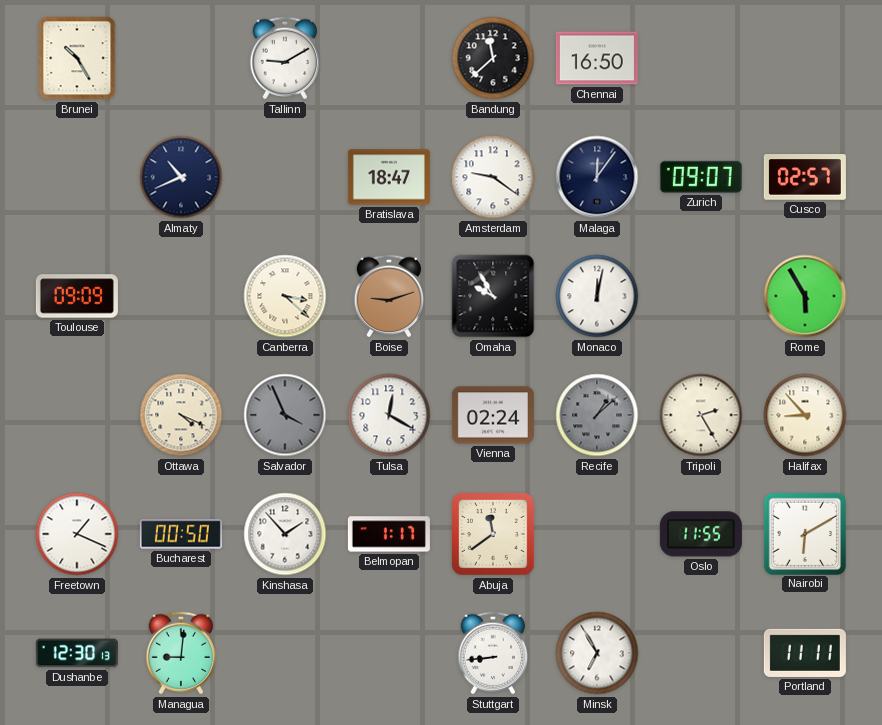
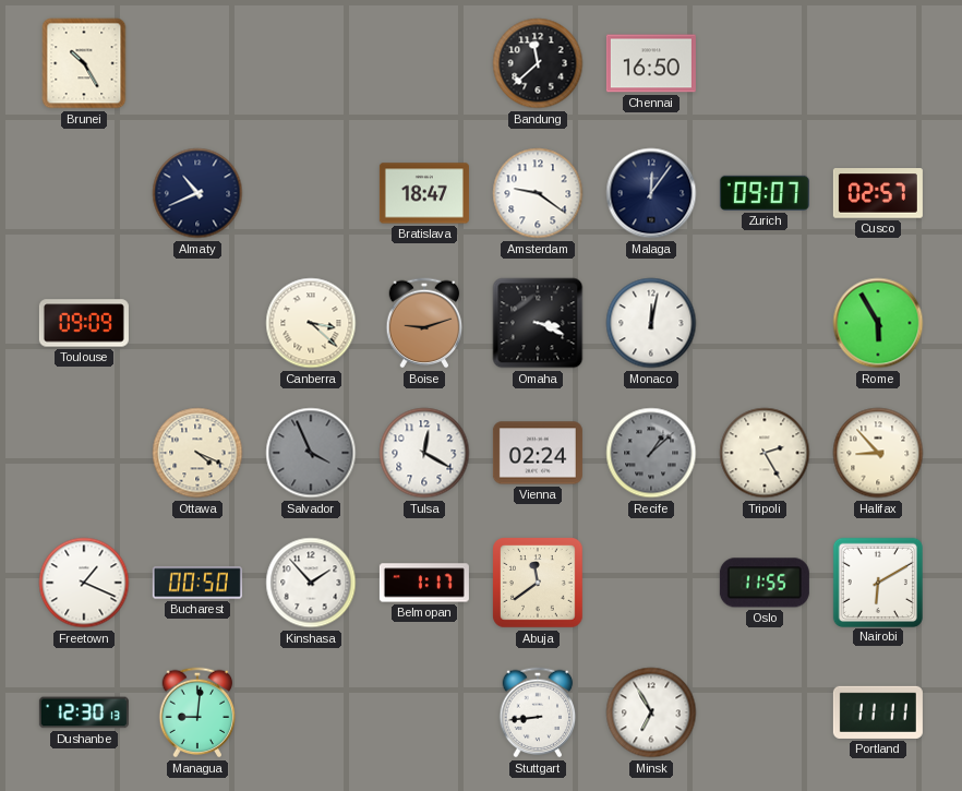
Tallinn: 9:10 -> none (285, 58)
Omaha: 9:55 -> 3:19 (538, 323)
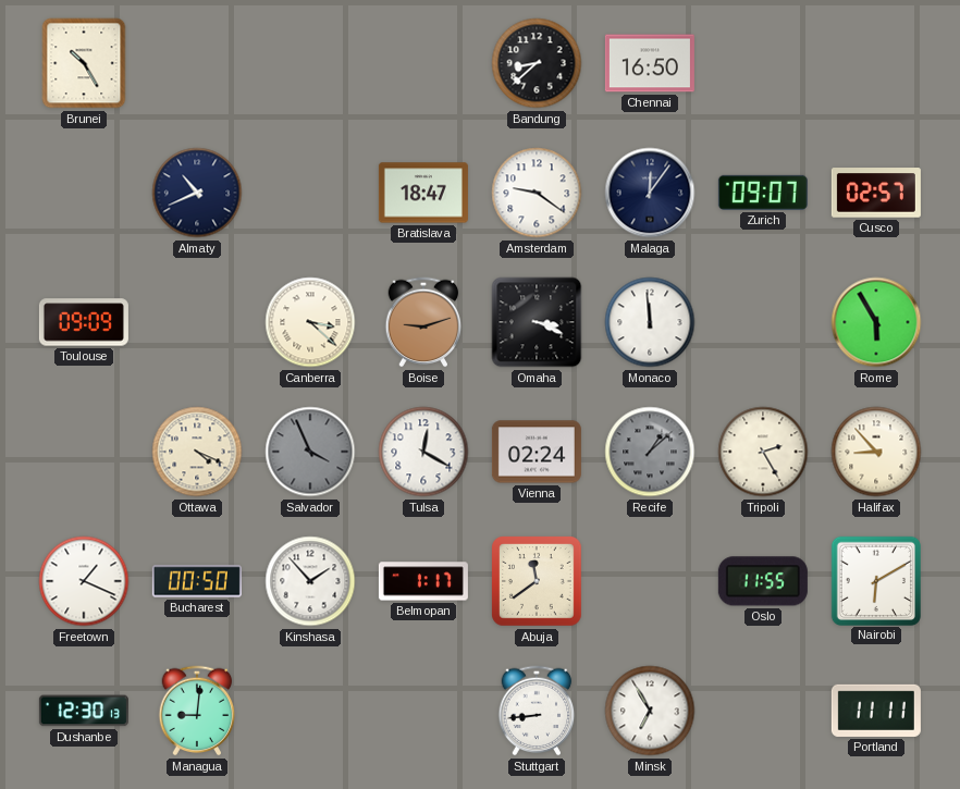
Bandung: 11:38 -> 8:38 (537, 63)
Monaco: 12:02 -> 11:59 (650, 322)
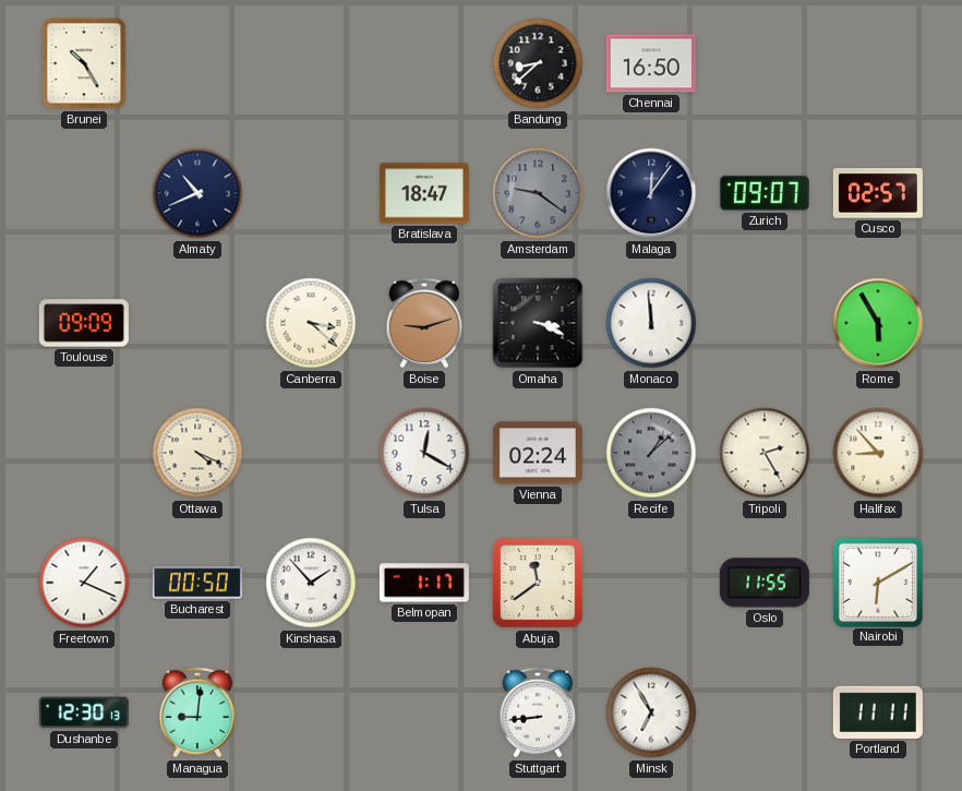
Amsterdam dial: white -> grey (538, 193)
Salvador: 3:56 -> none (310, 452)
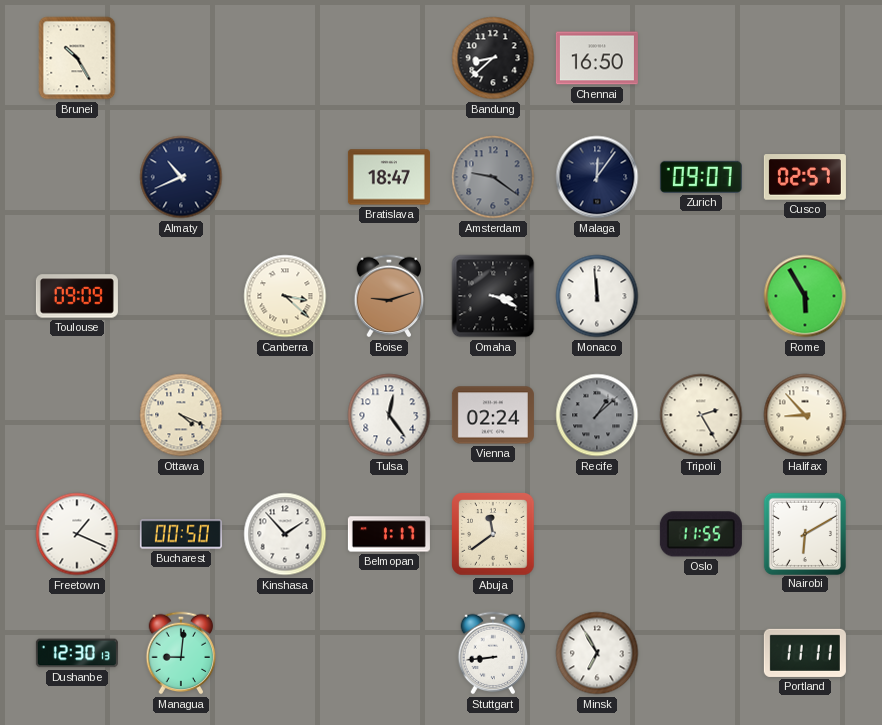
Tulsa: 12:20 -> 12:24 (389, 415)
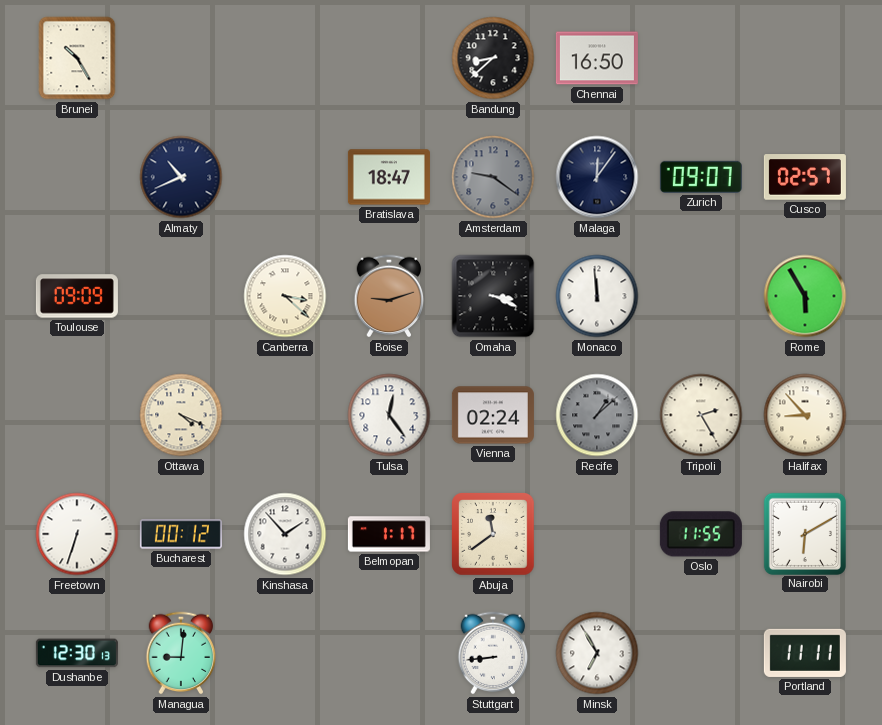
Freetown: 1:19 -> 6:33 (77, 534)
Bucharest: 00:50 -> 00:12 (181, 534)
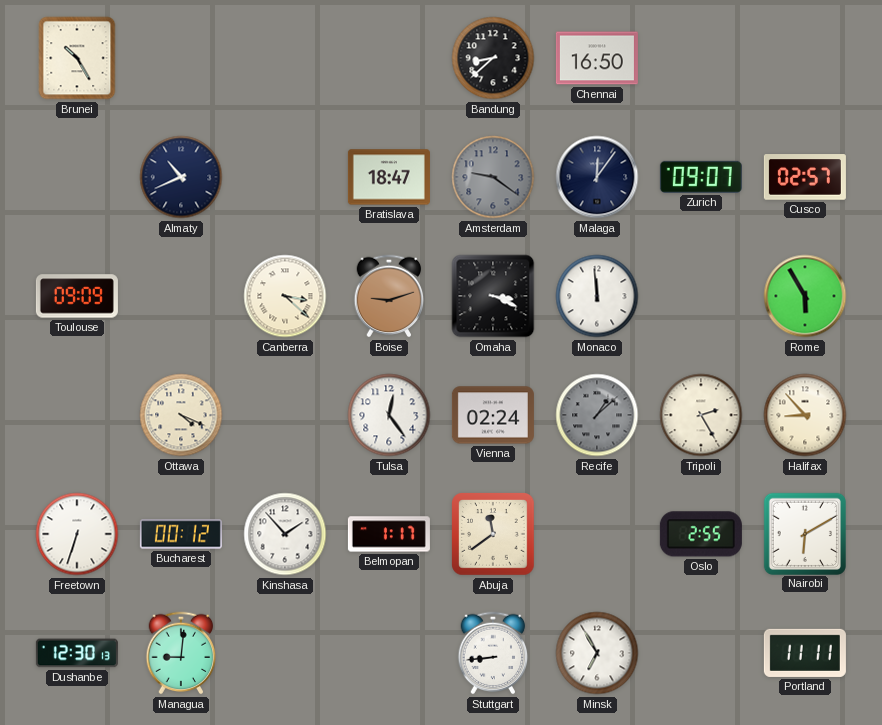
Oslo: 11:55 -> 2:55 (701, 534)
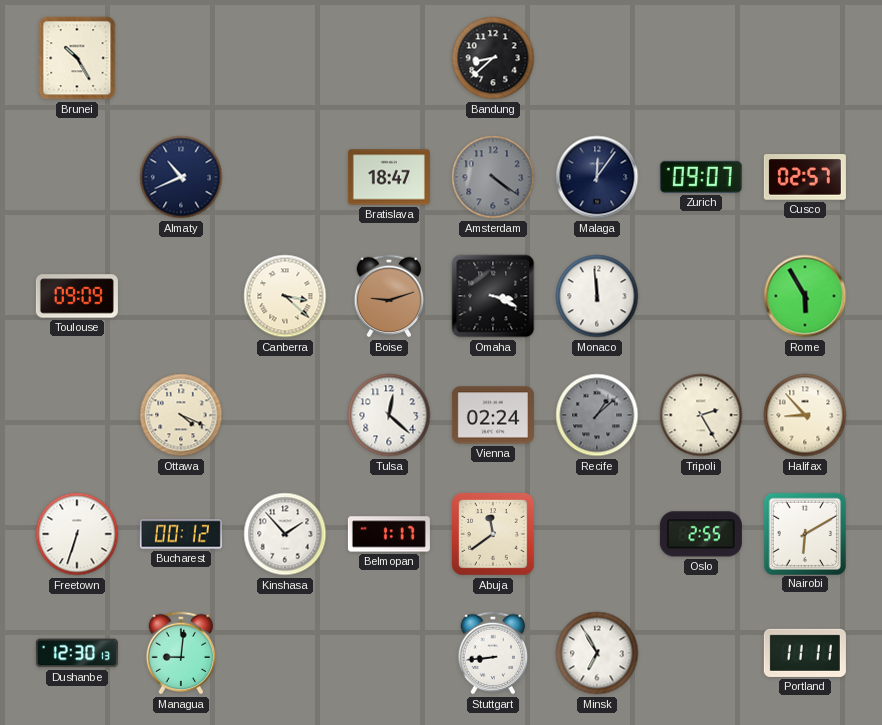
Chennai: 16:50 -> none (597, 58)
Amsterdam: 9:21 -> 4:21 (493, 177)
Tulsa: 12:24 -> 12:22 (389, 415)
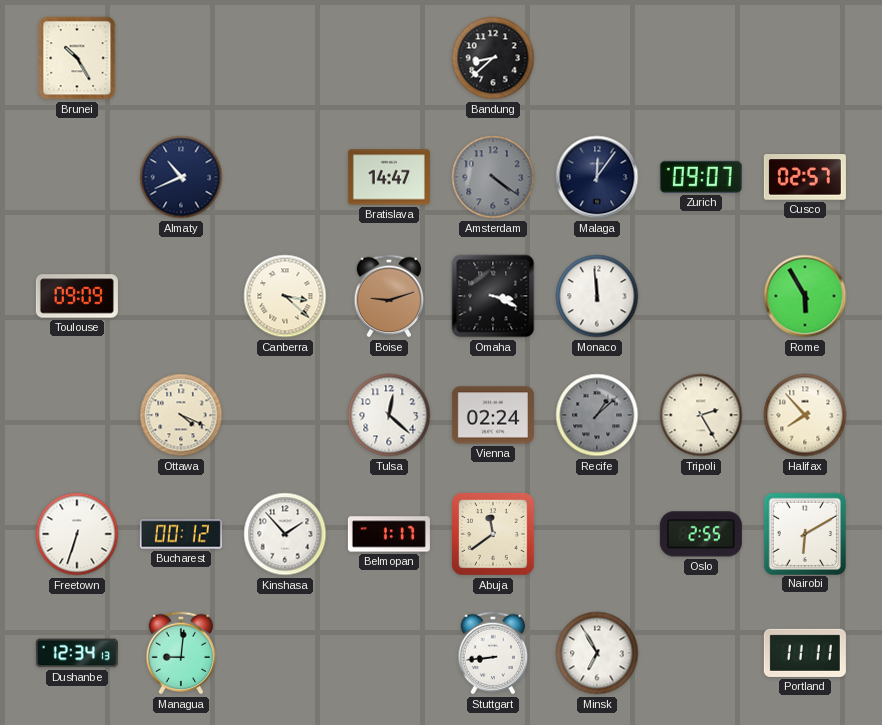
Bratislava: 18:47 -> 14:47 (389, 177)
Halifax: 8:53 -> 7:53 (805, 415)
Dushanbe: 12:30 -> 12:34 (77, 653)
